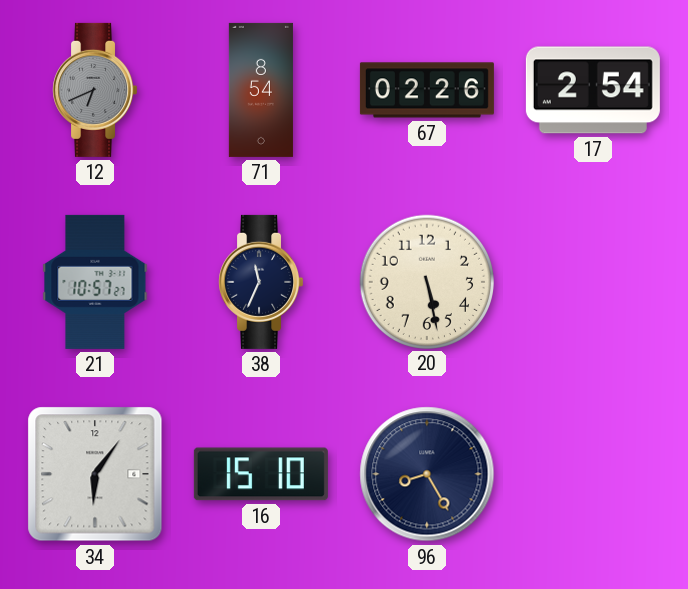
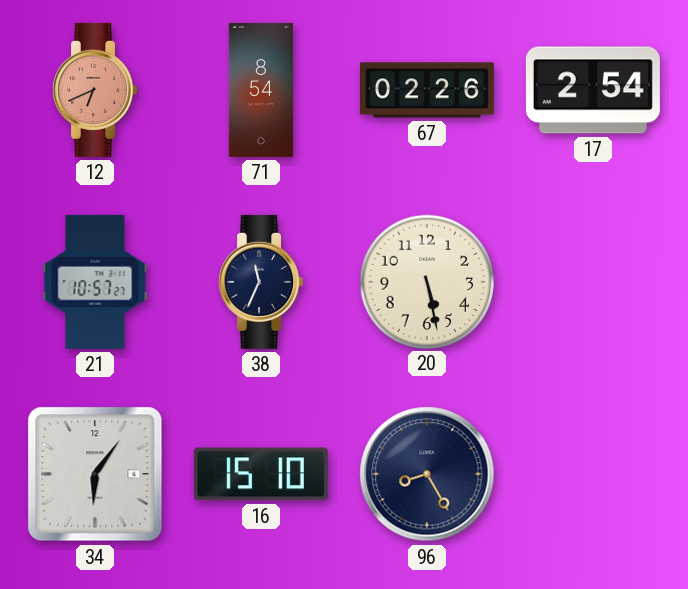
12 dial: grey -> salmon (95, 90)
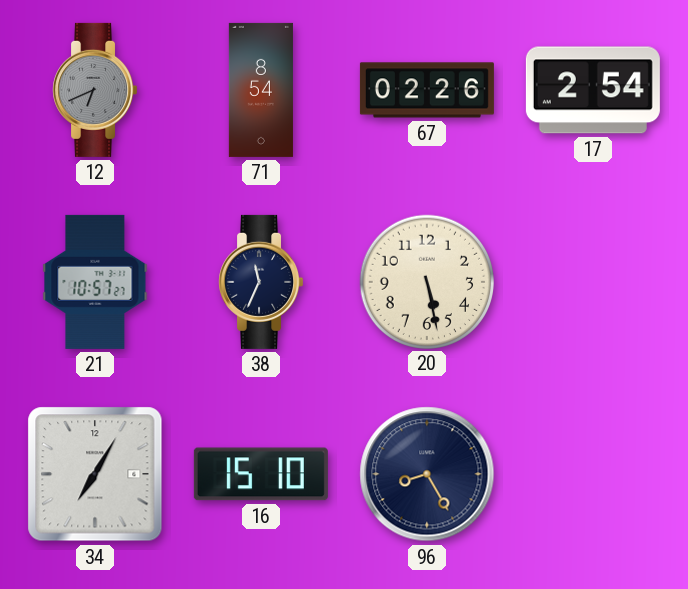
12 dial: salmon -> grey (95, 90)
34: 6:06 -> 7:05 (95, 474)
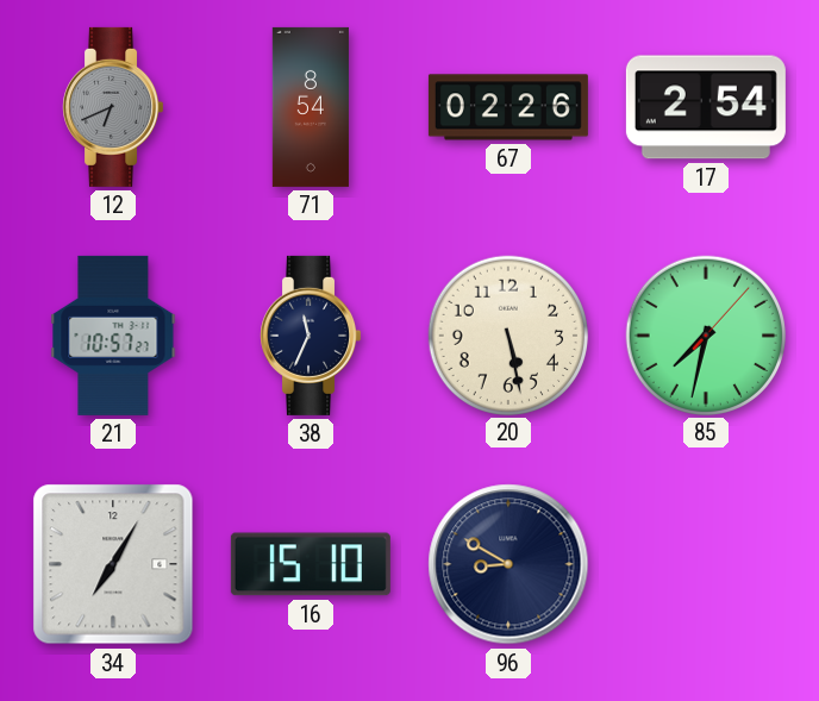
85: none -> 7:32 (705, 334)
96: 8:25 -> 8:50 (508, 564)
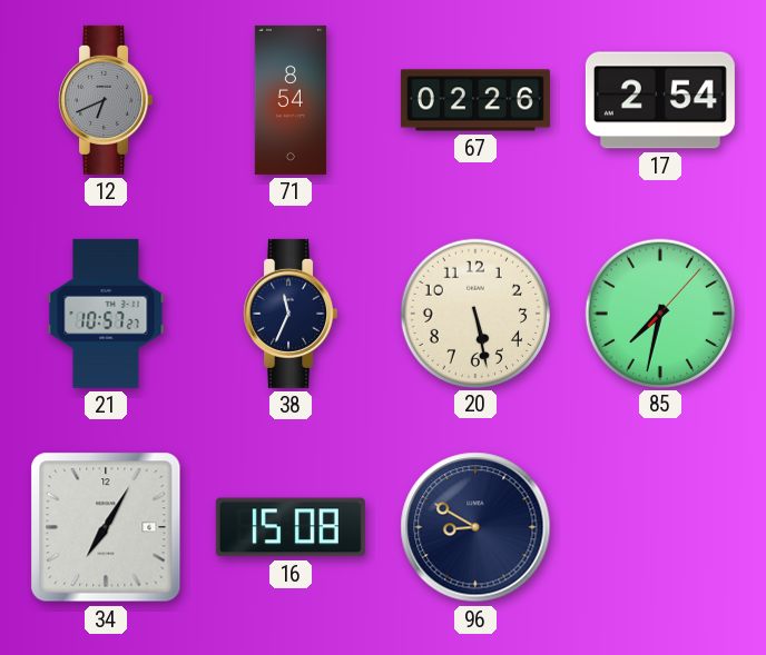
16: 15:10 -> 15:08 (291, 527)
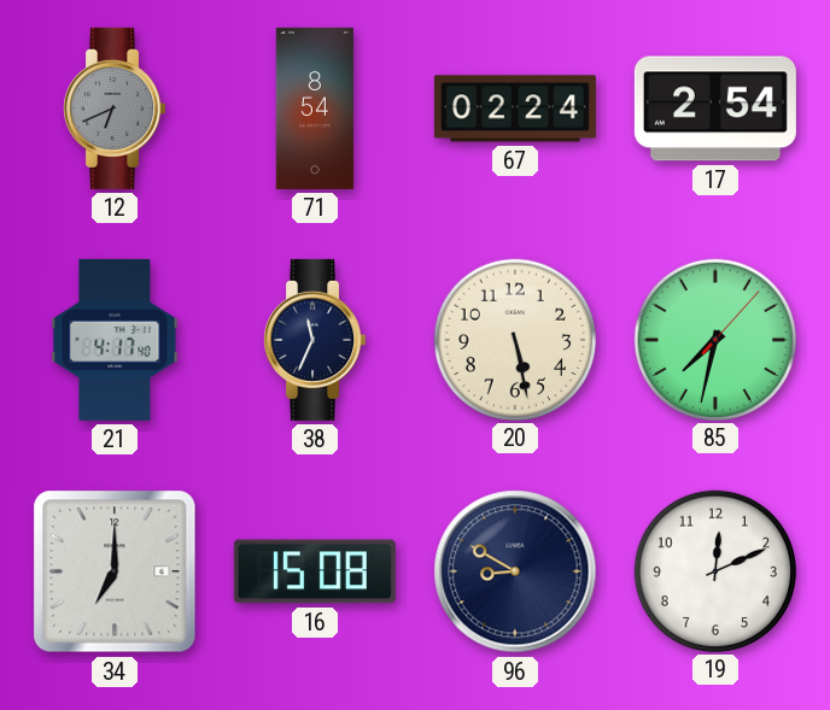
67: 02:26 -> 02:24 (515, 108)
21: 10:57 -> 4:17 (115, 340)
34: 7:05 -> 7:00 (115, 571)
19: none -> 12:11 (714, 570)
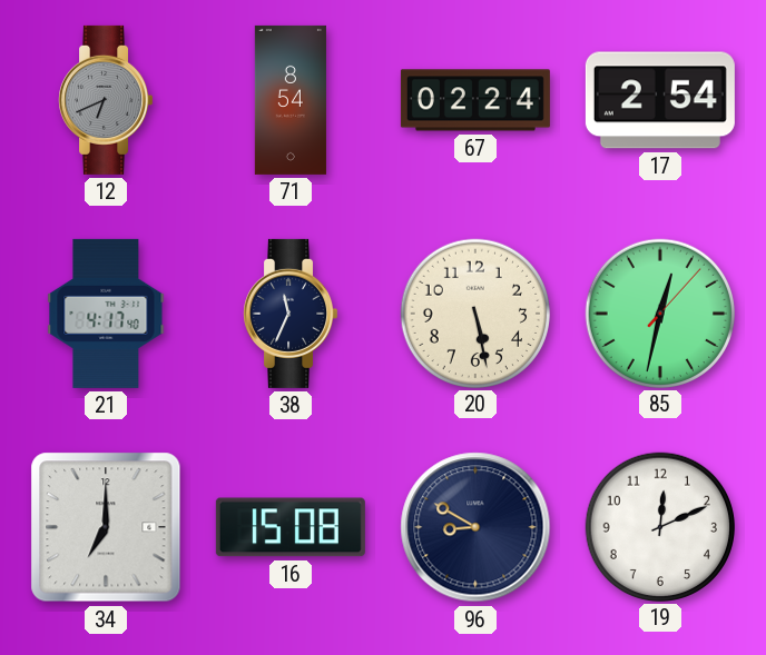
85: 7:32 -> 12:32 (659, 312)
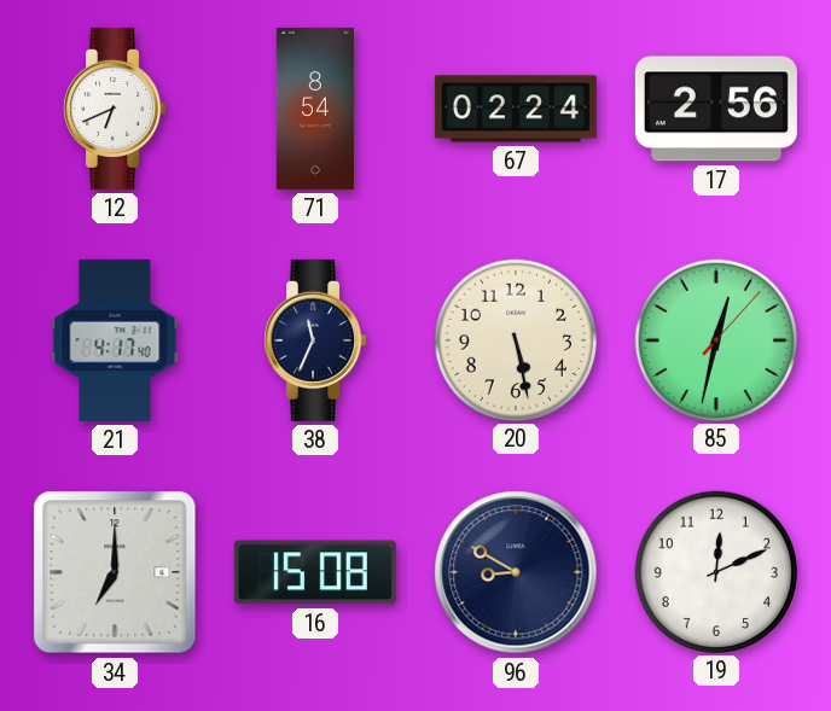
12 dial: grey -> white (115, 109)
17: 2:54 -> 2:56 (716, 109)
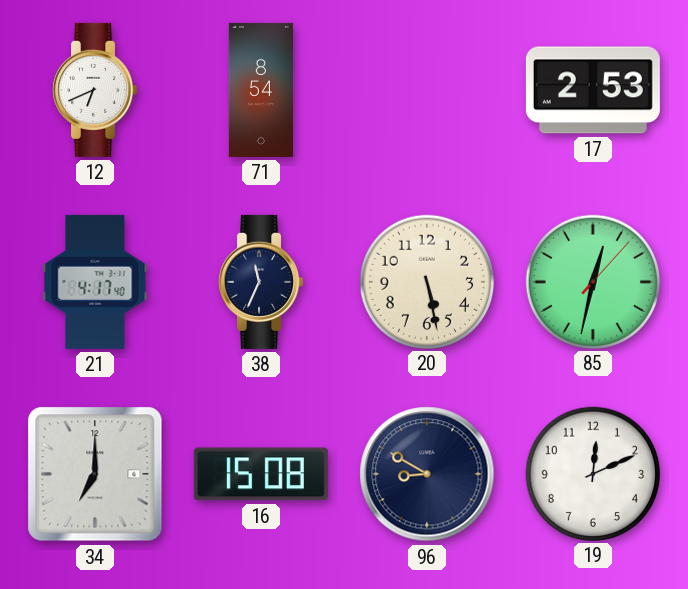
67: 02:24 -> none (516, 109)
17: 2:56 -> 2:53 (593, 90)
